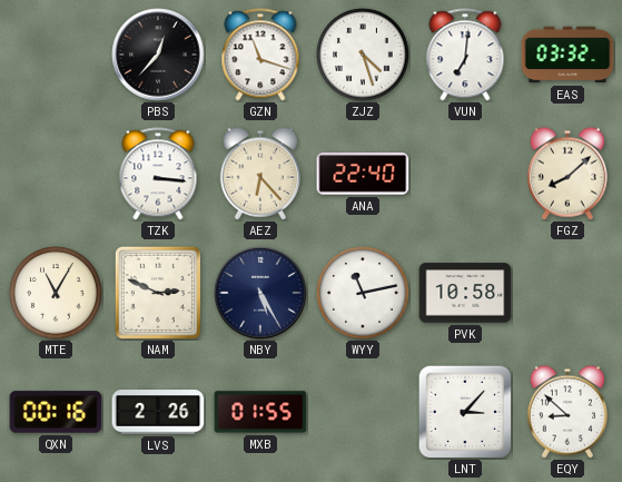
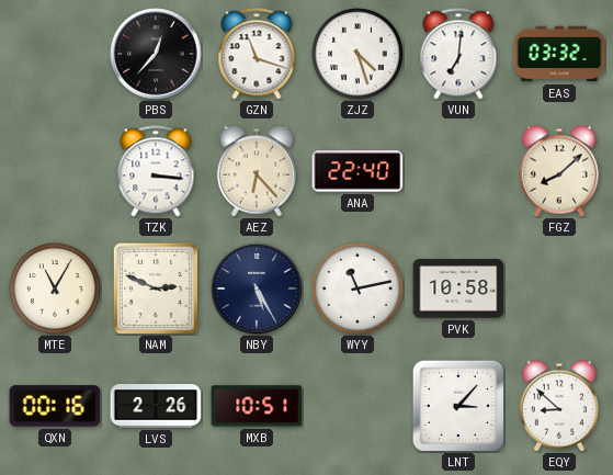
MXB: 01:55 -> 10:51 (257, 406)
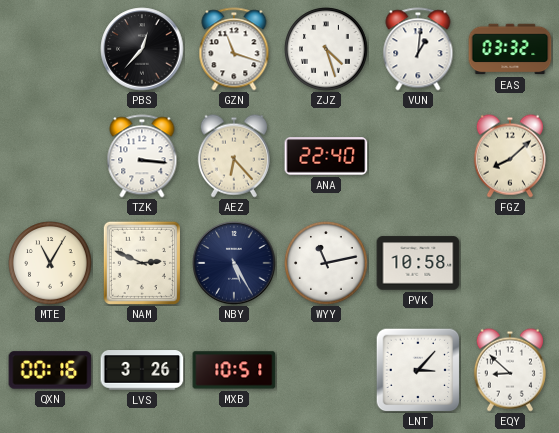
VUN: 7:01 -> 1:01 (418, 49)
LVS: 2:26 -> 3:26 (142, 370)
